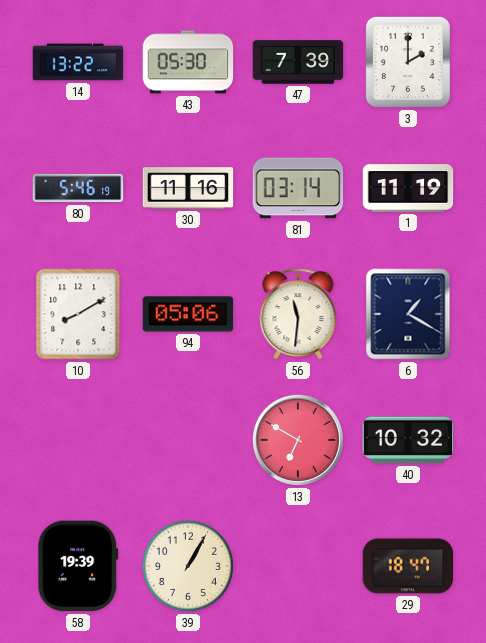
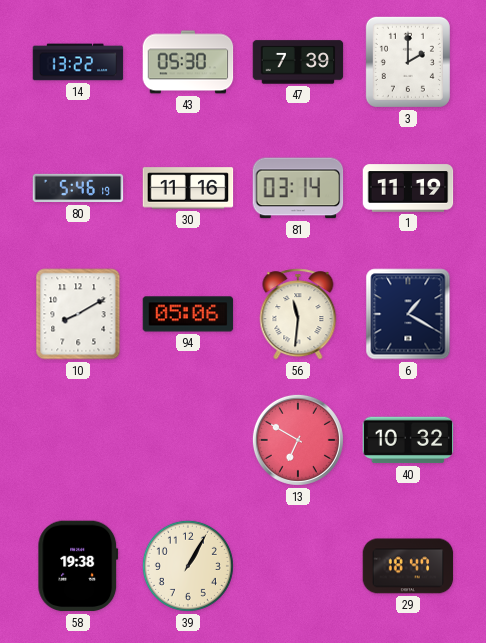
58: 19:39 -> 19:38 (78, 566)
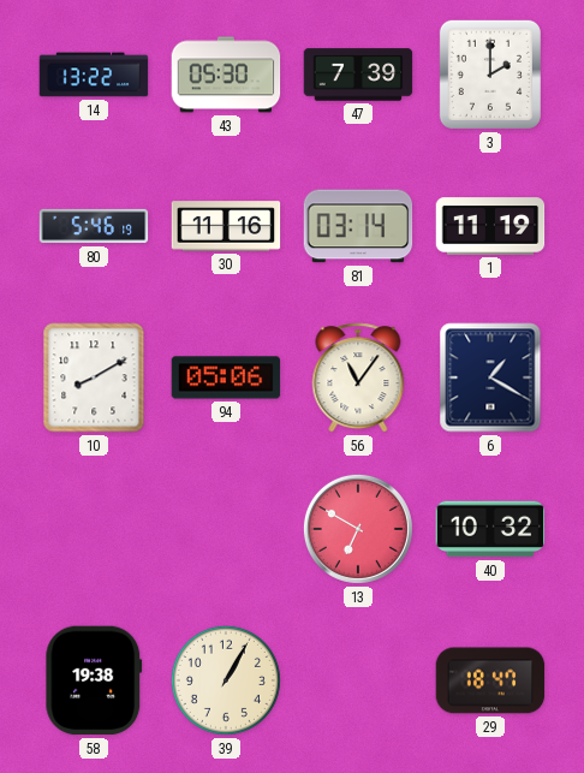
56: 11:31 -> 11:06 (358, 377)
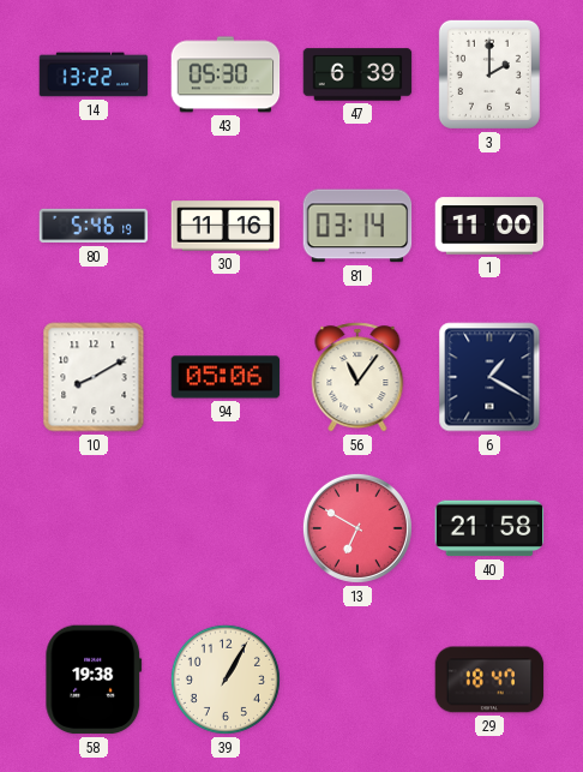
47: 7:39 -> 6:39 (357, 74)
1: 11:19 -> 11:00 (489, 226)
40: 10:32 -> 21:58 (489, 528)
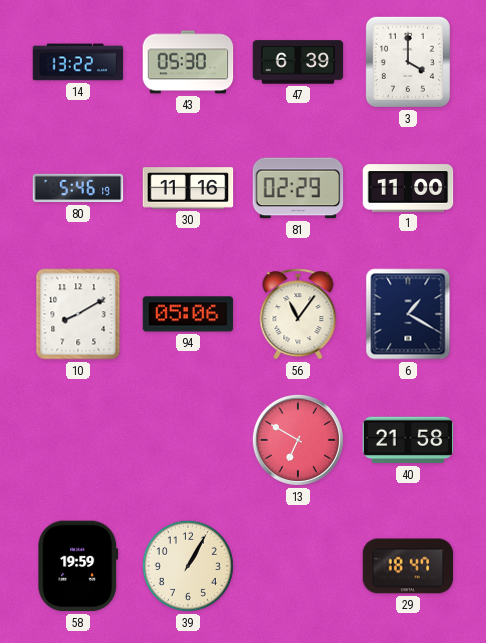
3: 2:00 -> 4:00 (408, 62)
81: 03:14 -> 02:29 (298, 188)
58: 19:38 -> 19:59 (78, 566)
